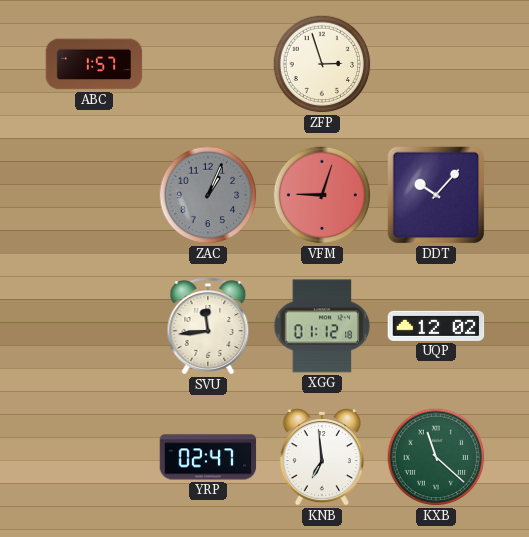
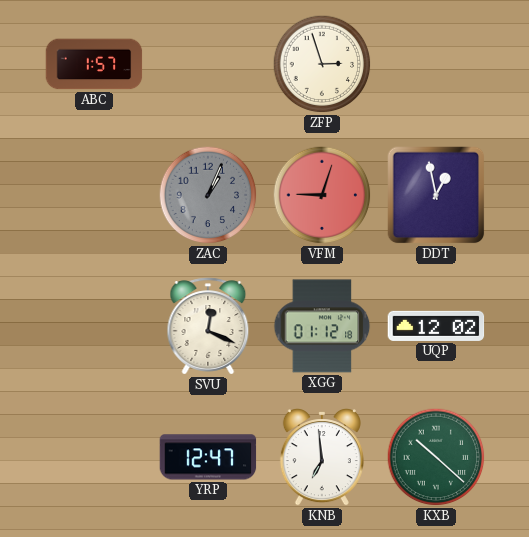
DDT: 10:07 -> 12:58 (436, 195)
SVU: 11:44 -> 12:19 (208, 326)
YRP: 02:47 -> 12:47 (208, 457)
KXB: 11:22 -> 10:22 (436, 457)
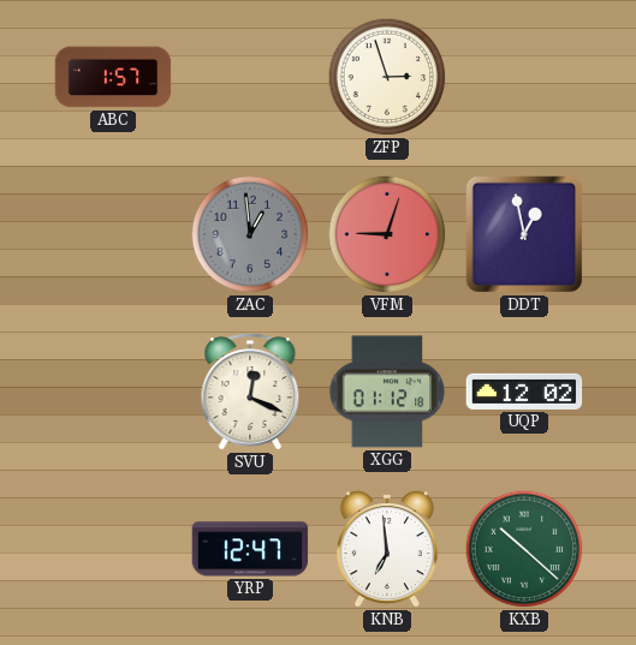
ZAC: 1:04 -> 12:59 (250, 234)
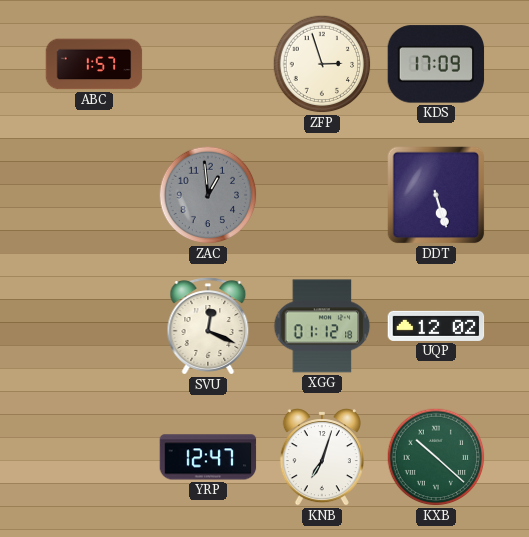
KDS: none -> 17:09 (436, 64)
VFM: 9:03 -> none (387, 234)
DDT: 12:58 -> 5:27 (436, 195)
KNB: 6:59 -> 7:03 (322, 458)
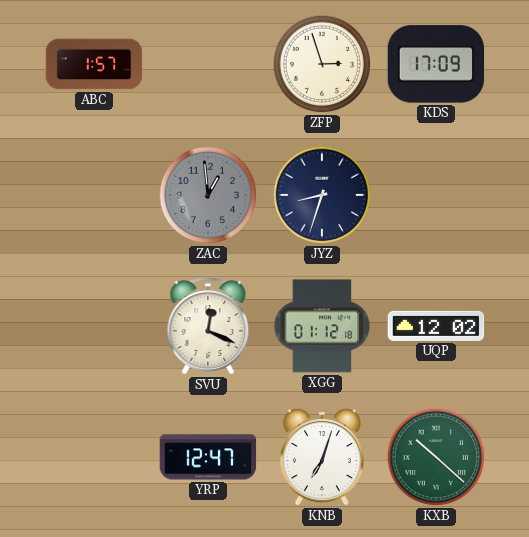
JYZ: none -> 8:33 (322, 195)
DDT: 5:27 -> none (436, 195)
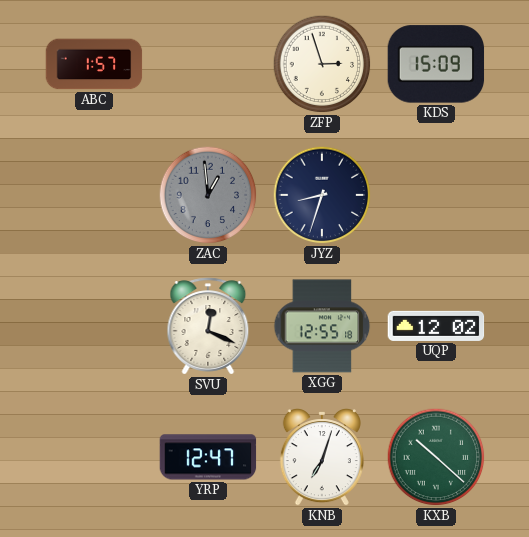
KDS: 17:09 -> 15:09 (436, 64)
XGG: 01:12 -> 12:55 (322, 326)
